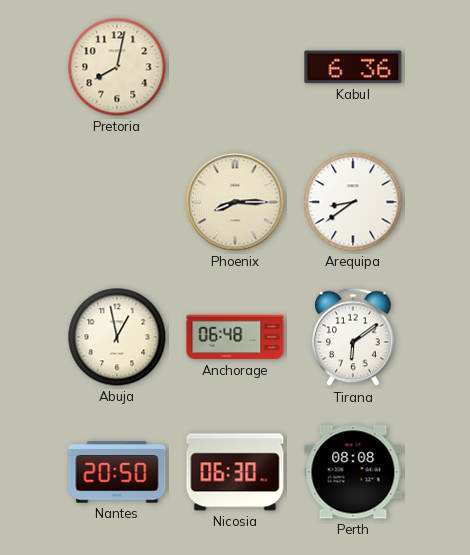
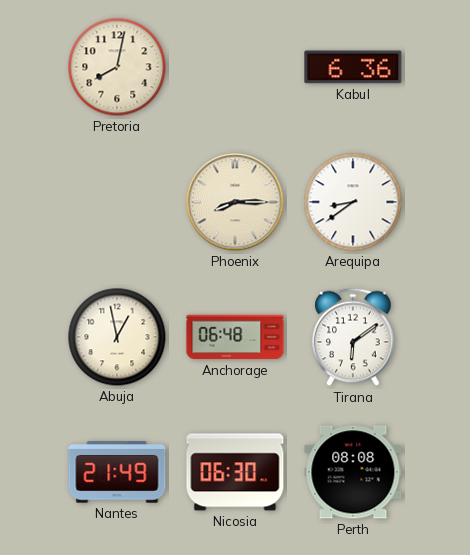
Nantes: 20:50 -> 21:49 (117, 472)
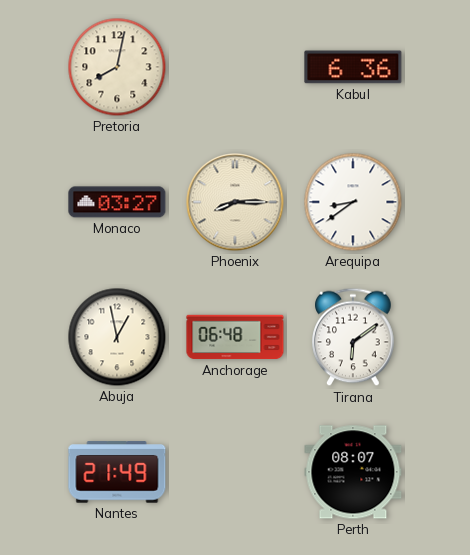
Monaco: none -> 03:27 (117, 202)
Nicosia: 06:30 -> none (235, 472)
Perth: 08:08 -> 08:07 (353, 472)
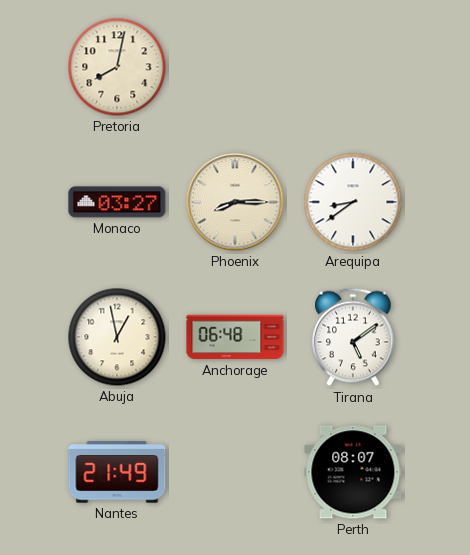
Kabul: 6:36 -> none (353, 67)
Tirana: 6:09 -> 5:09 (353, 337)
